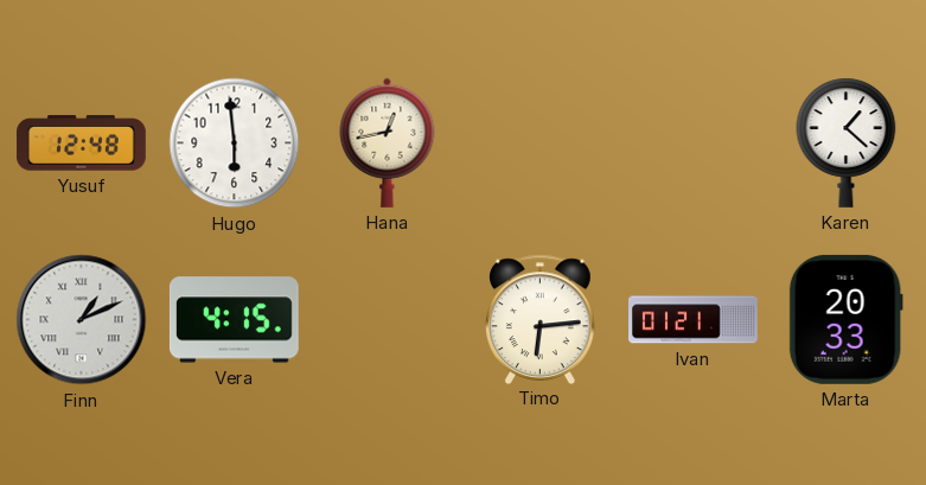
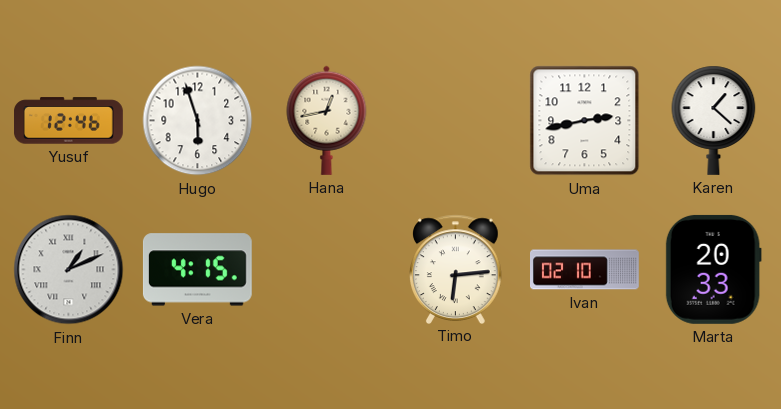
Yusuf: 12:48 -> 12:46 (69, 121)
Hugo: 5:59 -> 5:57 (198, 121)
Uma: none -> 2:43 (585, 121)
Ivan: 01:21 -> 02:10 (585, 270)
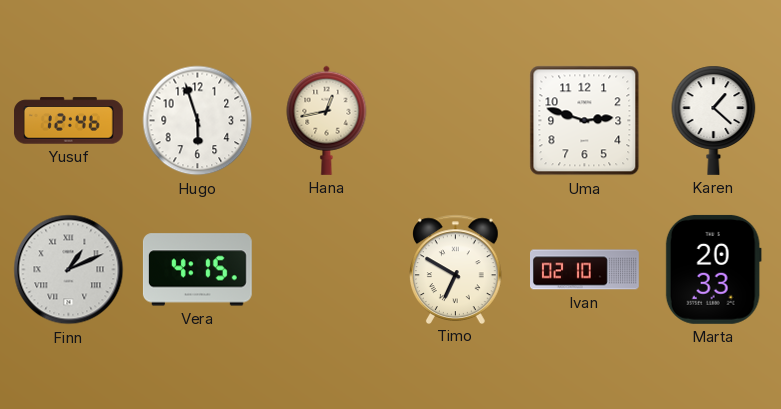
Uma: 2:43 -> 2:48 (585, 121)
Timo: 6:14 -> 6:50 (456, 269)
